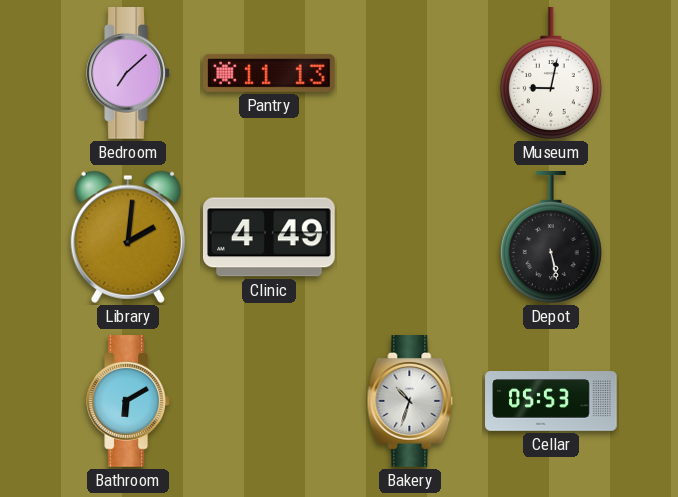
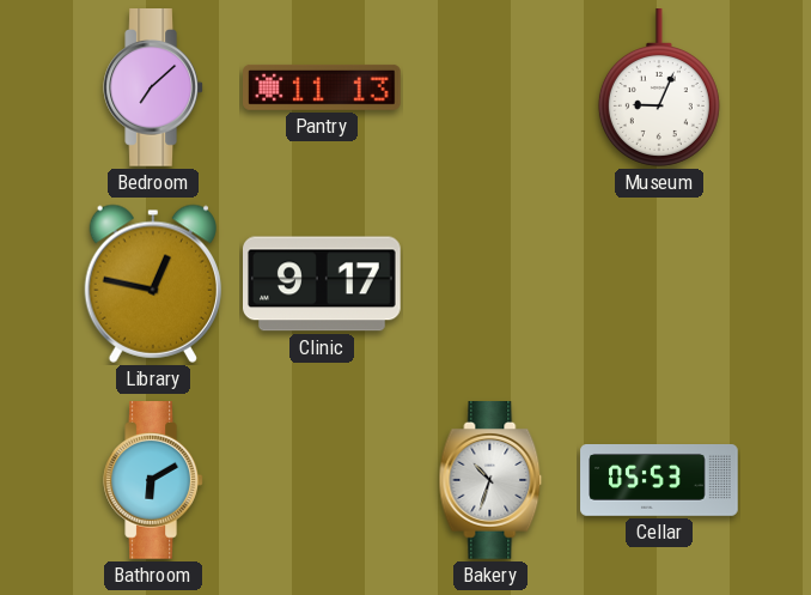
Museum: 9:02 -> 9:04 (659, 89)
Library: 2:01 -> 12:47 (152, 284)
Clinic: 4:49 -> 9:17 (323, 284)
Depot: 5:28 -> none (551, 238)
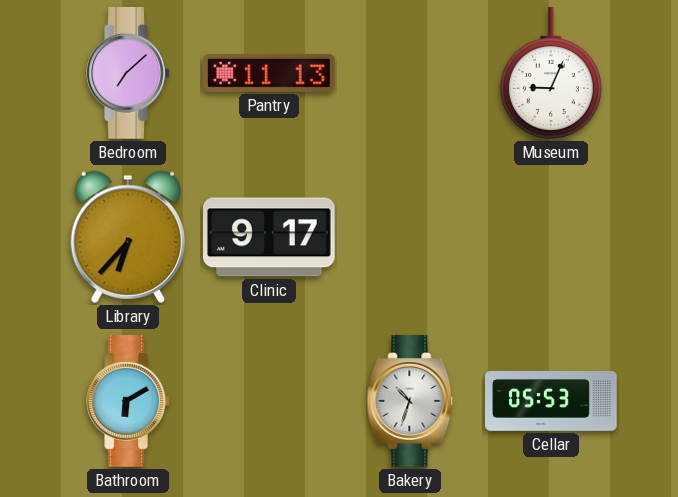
Library: 12:47 -> 6:37 (127, 237)
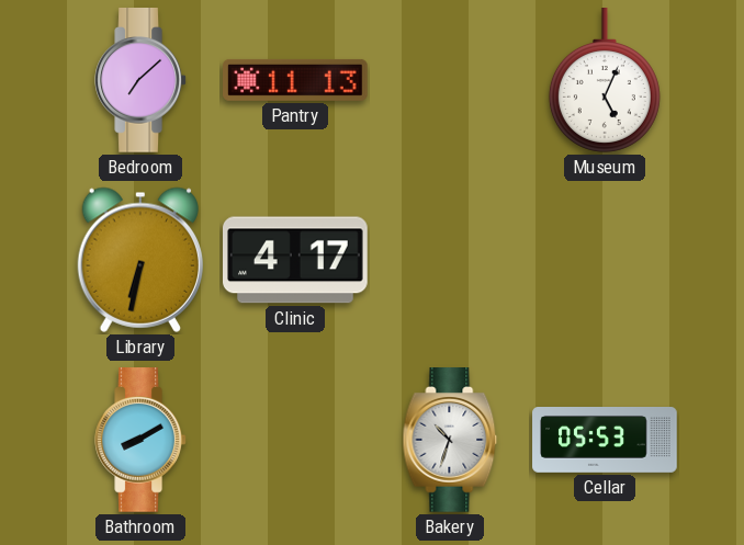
Museum: 9:04 -> 5:04 (605, 81)
Library: 6:37 -> 6:32 (139, 260)
Clinic: 9:17 -> 4:17 (296, 260)
Bathroom: 6:10 -> 8:10 (140, 441)
